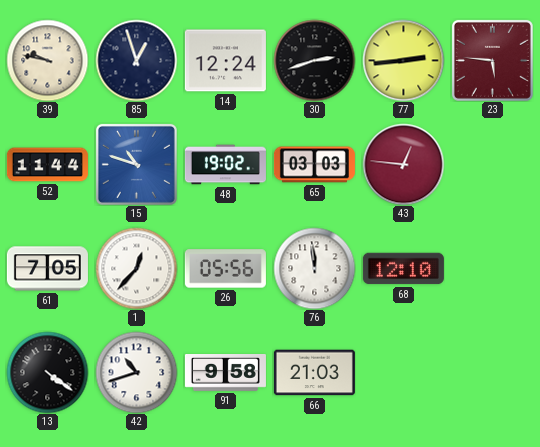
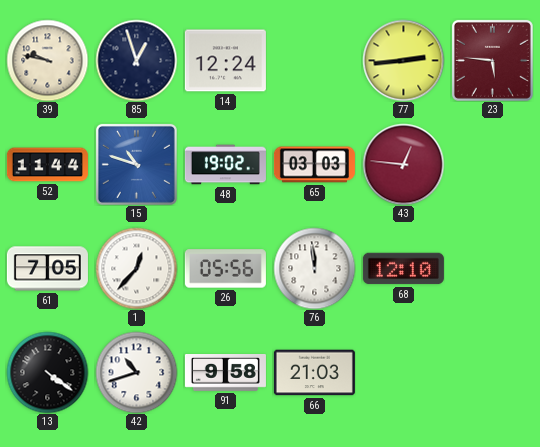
30: 2:42 -> none (314, 60)
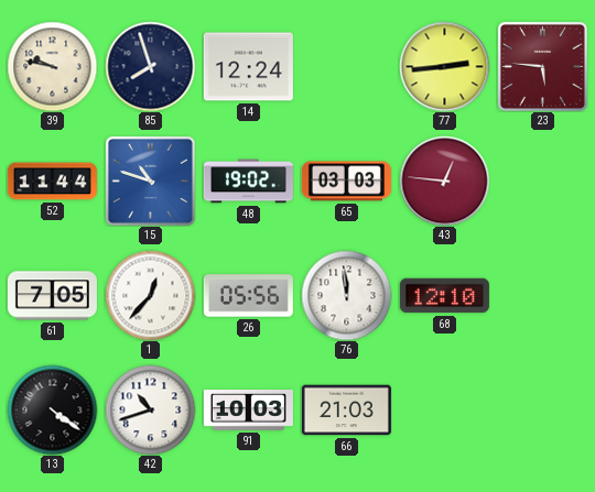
85: 12:57 -> 7:57 (150, 66)
91: 9:58 -> 10:03 (248, 411)
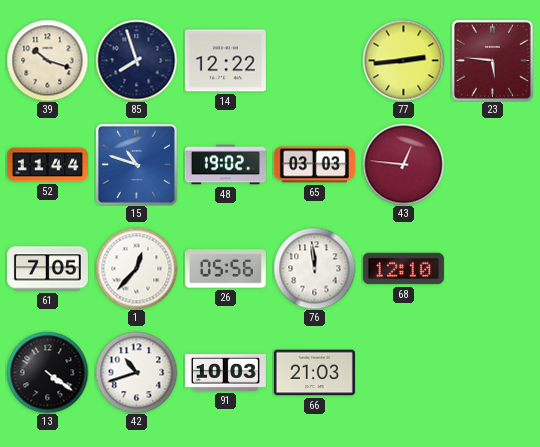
39: 9:47 -> 10:18 (47, 60)
14: 12:24 -> 12:22 (225, 61)
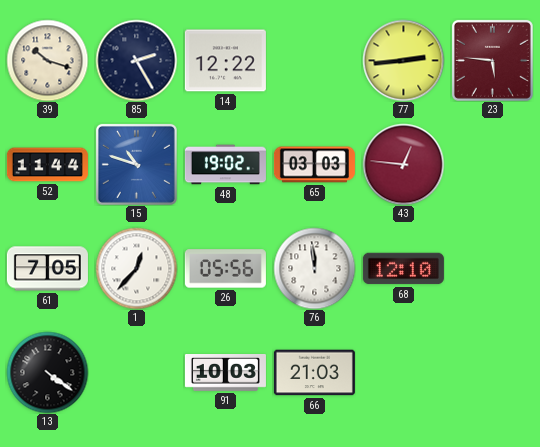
85: 7:57 -> 2:25 (136, 60)
42: 10:42 -> none (136, 372)
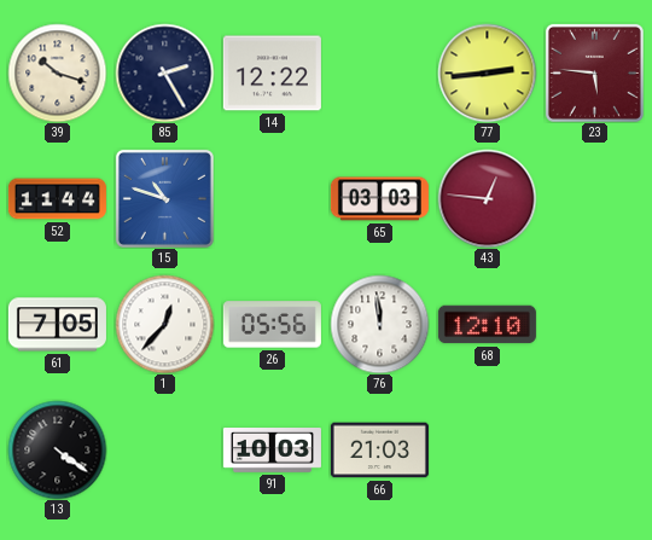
48: 19:02 -> none (225, 165)
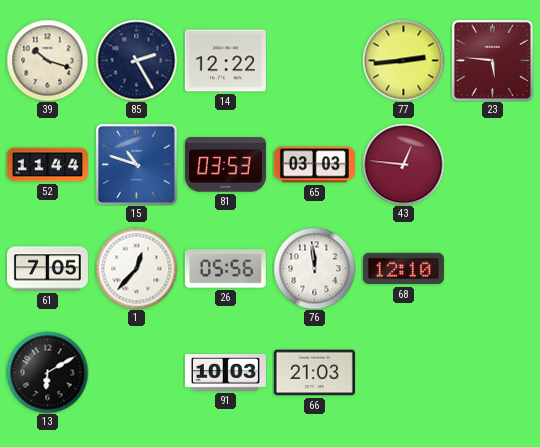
81: none -> 03:53 (225, 165)
13: 4:21 -> 6:10 (47, 372)
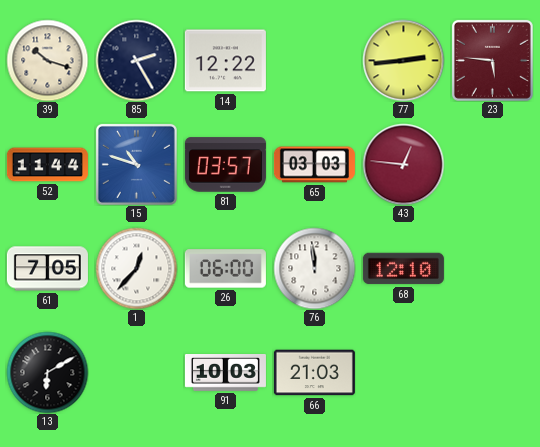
81: 03:53 -> 03:57 (225, 165)
26: 05:56 -> 06:00 (225, 269)
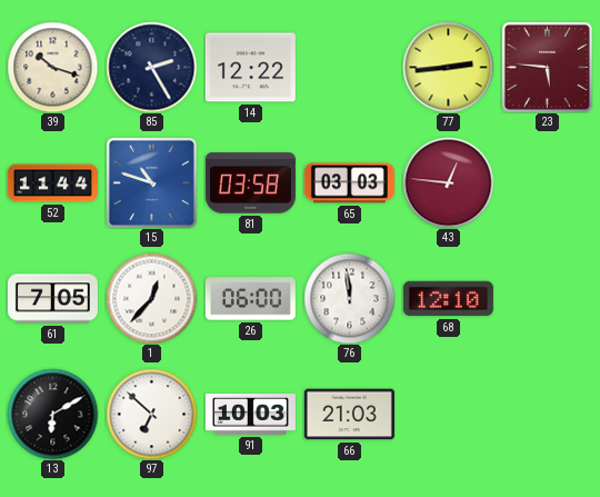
81: 03:57 -> 03:58 (250, 183)
97: none -> 6:52 (151, 414)
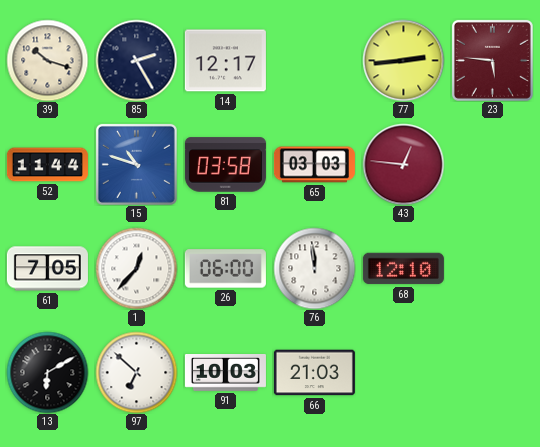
14: 12:22 -> 12:17 (225, 61)
